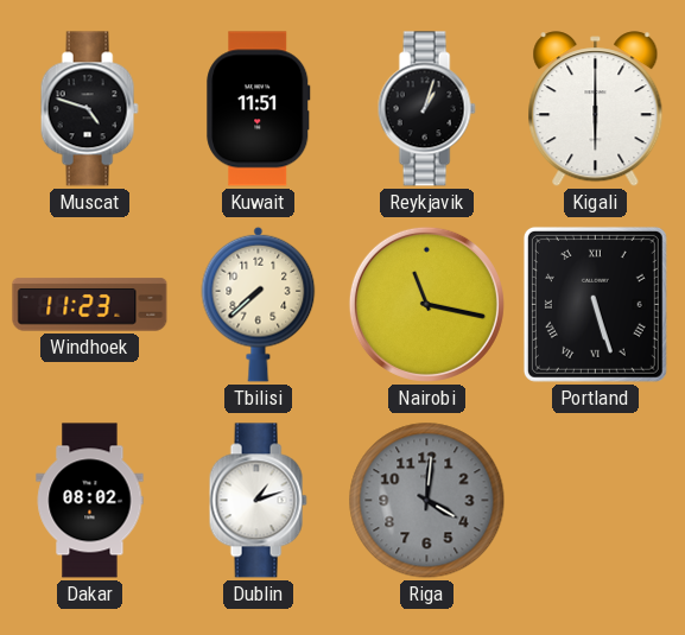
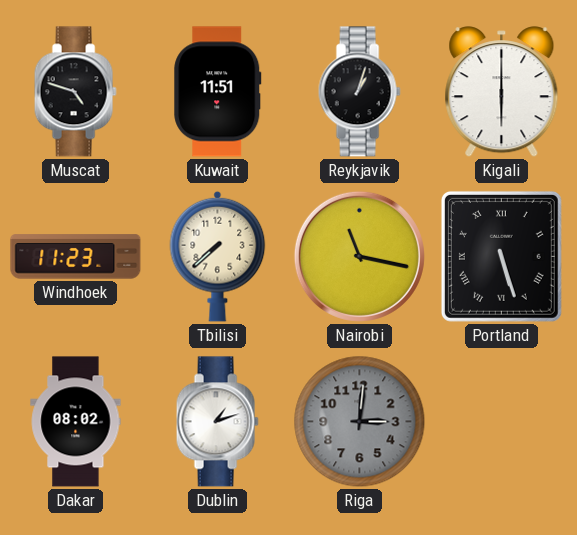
Riga: 4:01 -> 3:01 (360, 422)
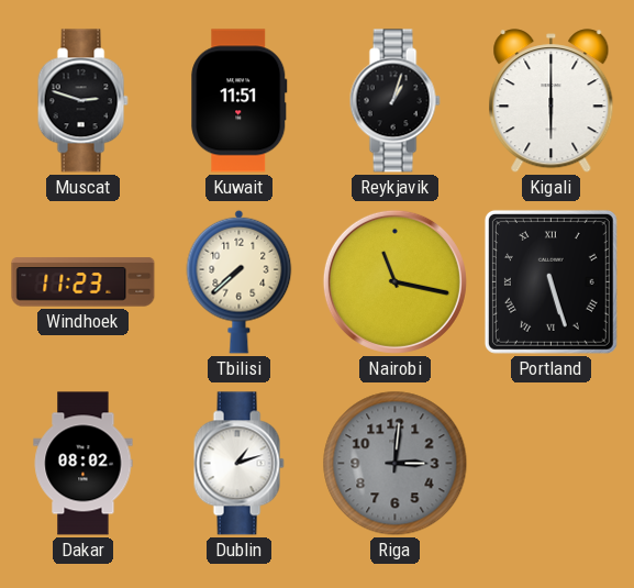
Muscat: 4:48 -> 2:48 (82, 101)
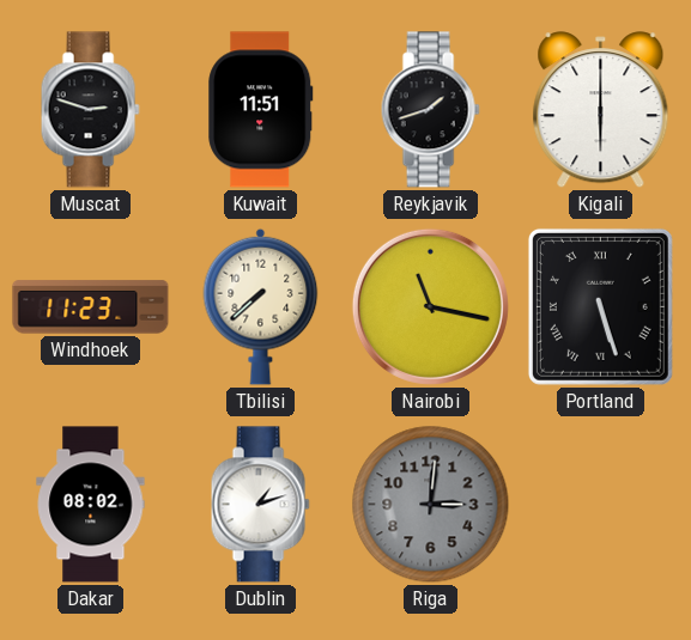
Reykjavik: 1:03 -> 1:42 (430, 110)
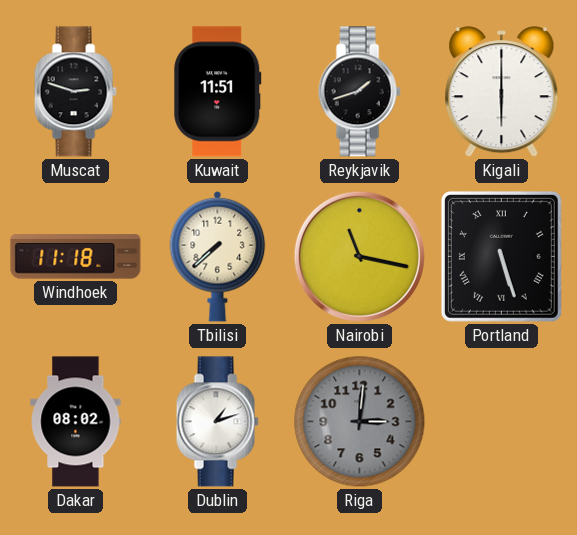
Windhoek: 11:23 -> 11:18 (76, 257)
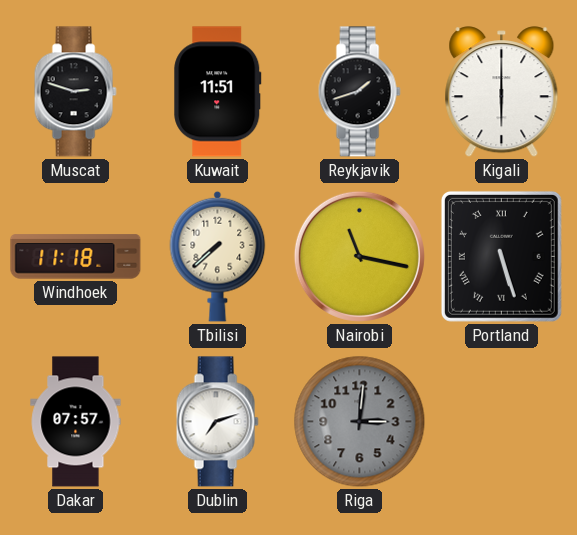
Dakar: 08:02 -> 07:57 (76, 422)
Dublin: 1:12 -> 7:12 (217, 422)
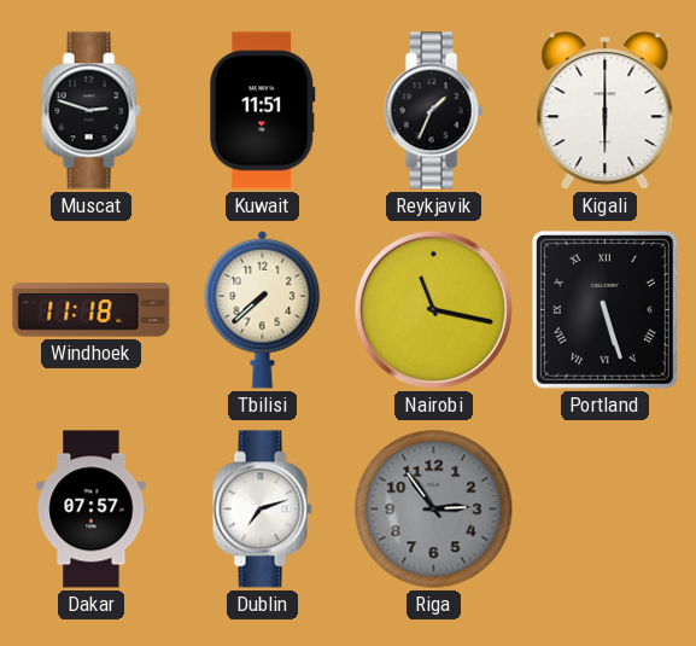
Reykjavik: 1:42 -> 1:34 (433, 111)
Riga: 3:01 -> 2:54 (434, 510)
